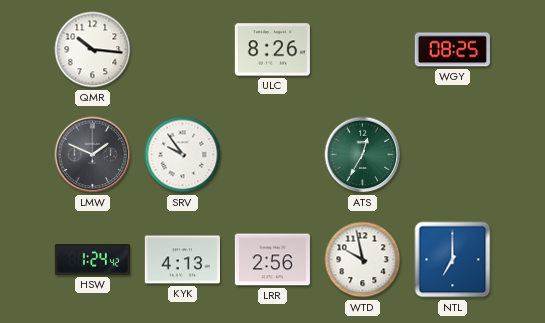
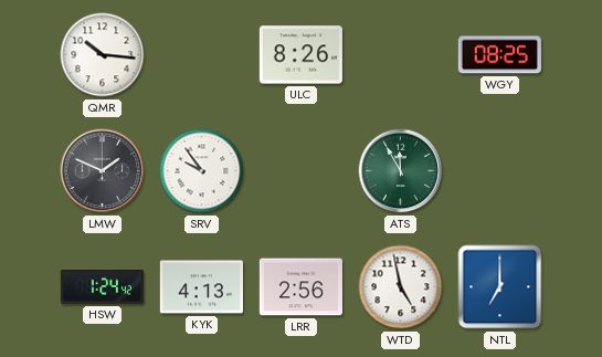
ATS: 12:35 -> 11:55 (401, 171)
WTD: 9:58 -> 4:58 (401, 287)
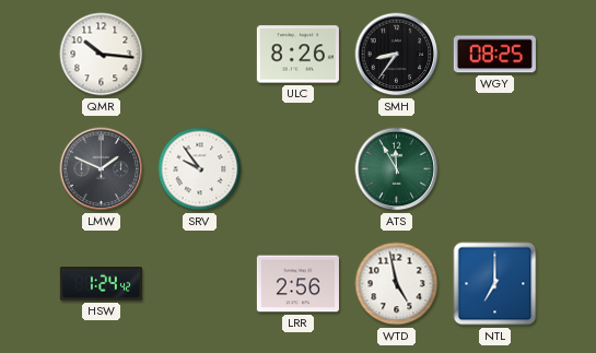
SMH: none -> 8:36 (397, 55)
KYK: 4:13 -> none (201, 287)
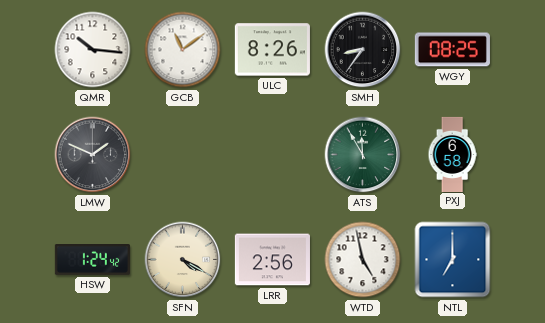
GCB: none -> 11:09 (183, 50)
SRV: 9:54 -> none (200, 169)
PXJ: none -> 6:58 (452, 154)
SFN: none -> 4:20 (183, 260)
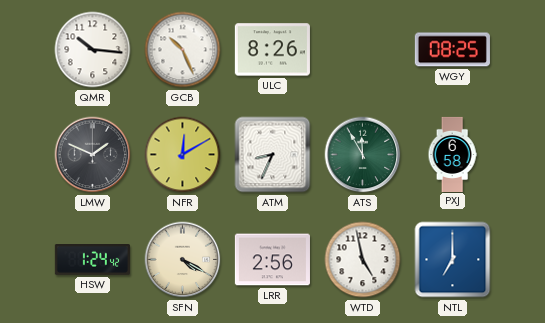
GCB: 11:09 -> 10:26 (183, 50)
SMH: 8:36 -> none (363, 50)
NFR: none -> 12:10 (183, 155)
ATM: none -> 8:34 (273, 155)
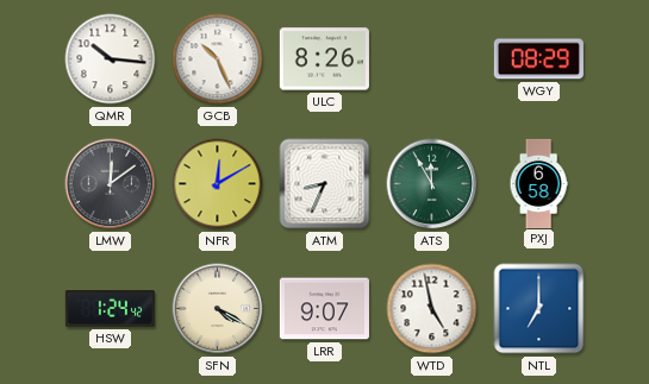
WGY: 08:25 -> 08:29 (538, 59)
LMW: 1:49 -> 12:09 (111, 184)
LRR: 2:56 -> 9:07 (324, 309)
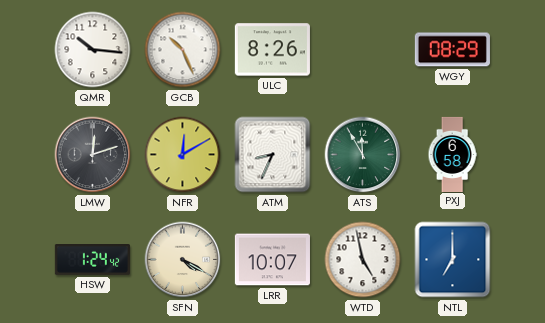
LMW: 12:09 -> 12:12 (93, 155)
LRR: 9:07 -> 10:07 (272, 260)
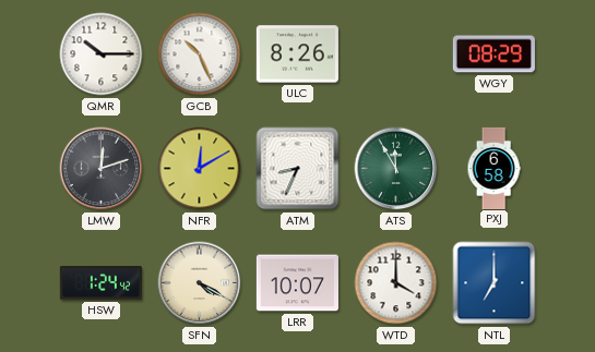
QMR: 10:16 -> 10:15 (102, 54)
WTD: 4:58 -> 4:00 (396, 283)
